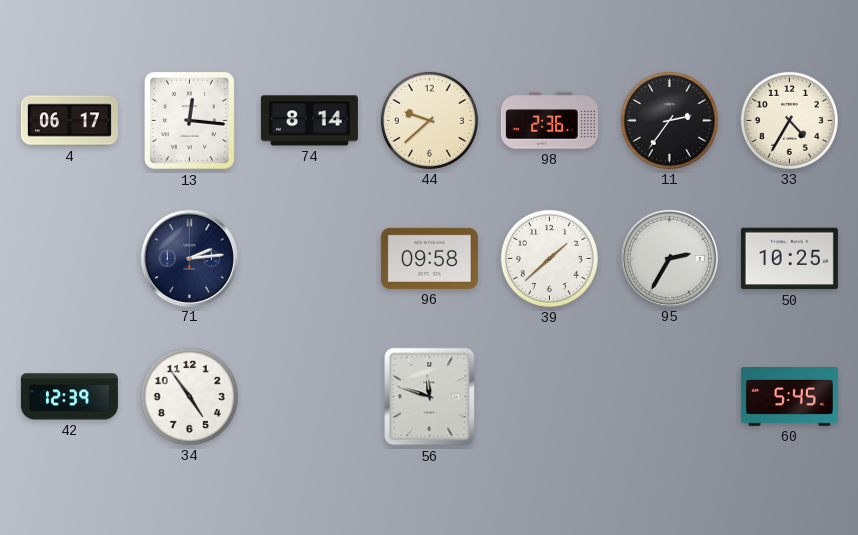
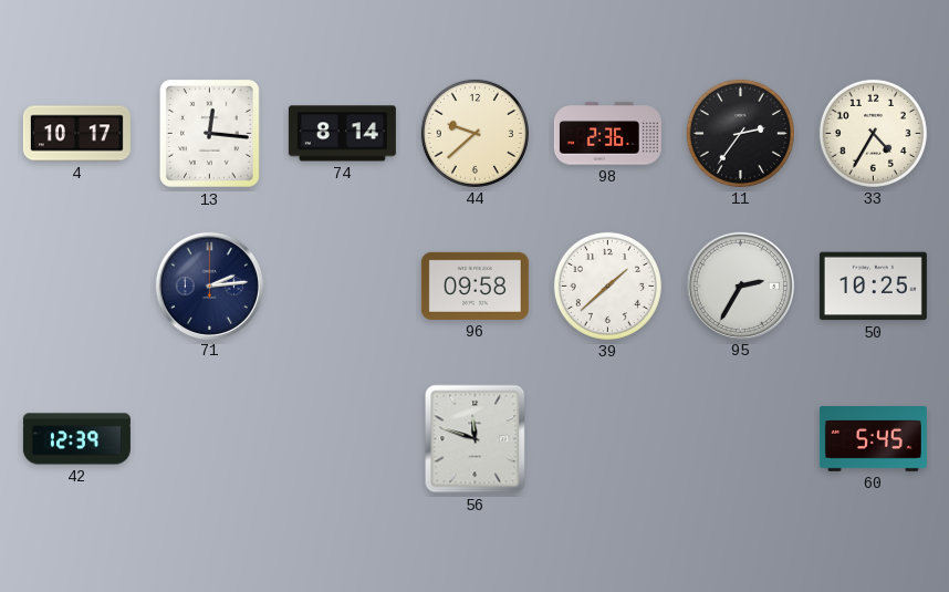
4: 06:17 -> 10:17 (76, 134)
34: 4:54 -> none (189, 396)
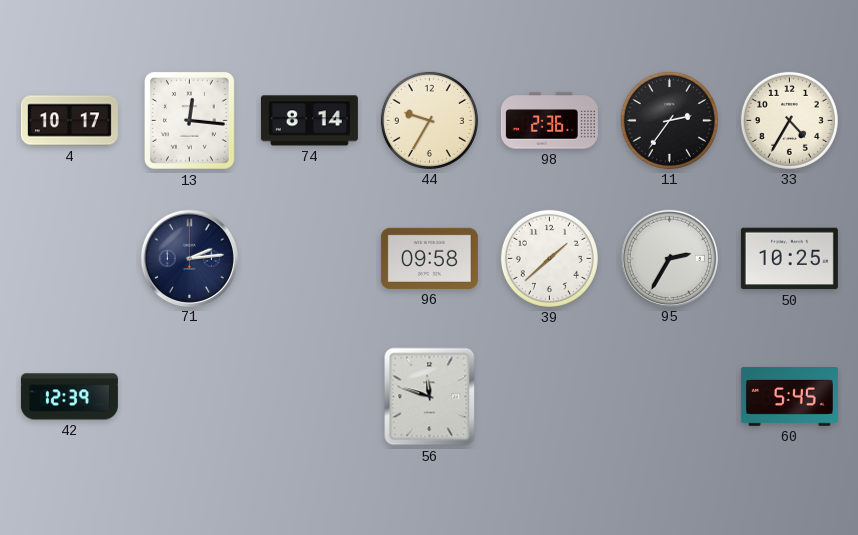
44: 9:38 -> 9:35 (429, 120)
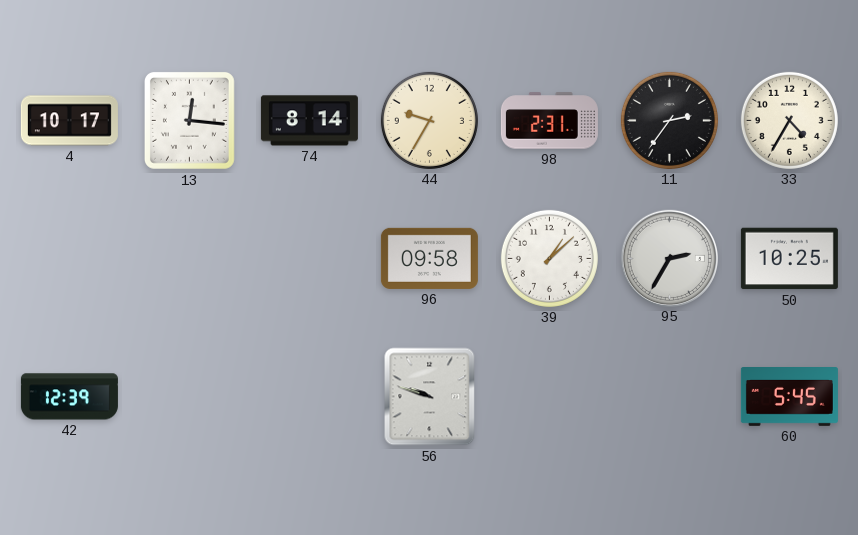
98: 2:36 -> 2:31 (549, 121)
71: 2:14 -> none (189, 258)
39: 1:38 -> 1:08 (549, 258)
56: 11:48 -> 9:48 (430, 397)
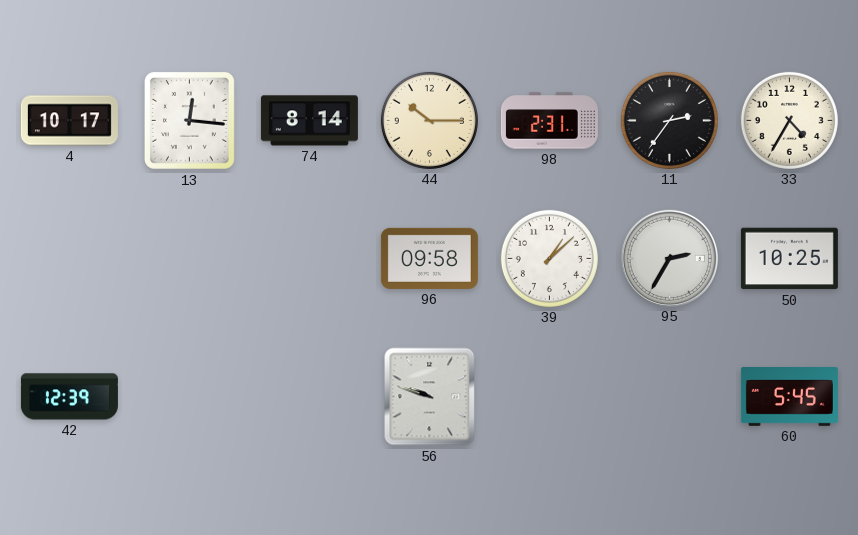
44: 9:35 -> 10:15 (429, 120)
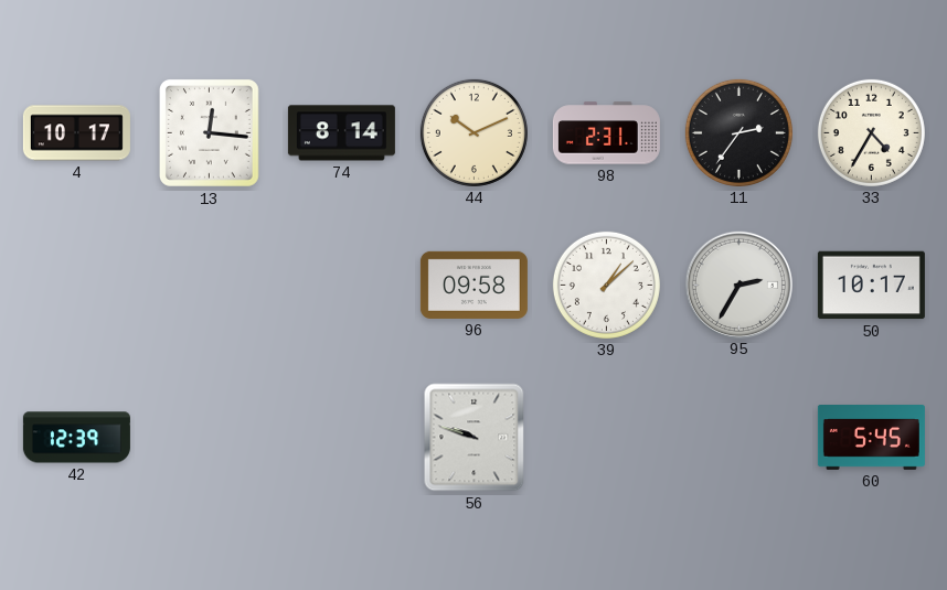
44: 10:15 -> 10:11 (474, 132)
50: 10:25 -> 10:17 (871, 286)
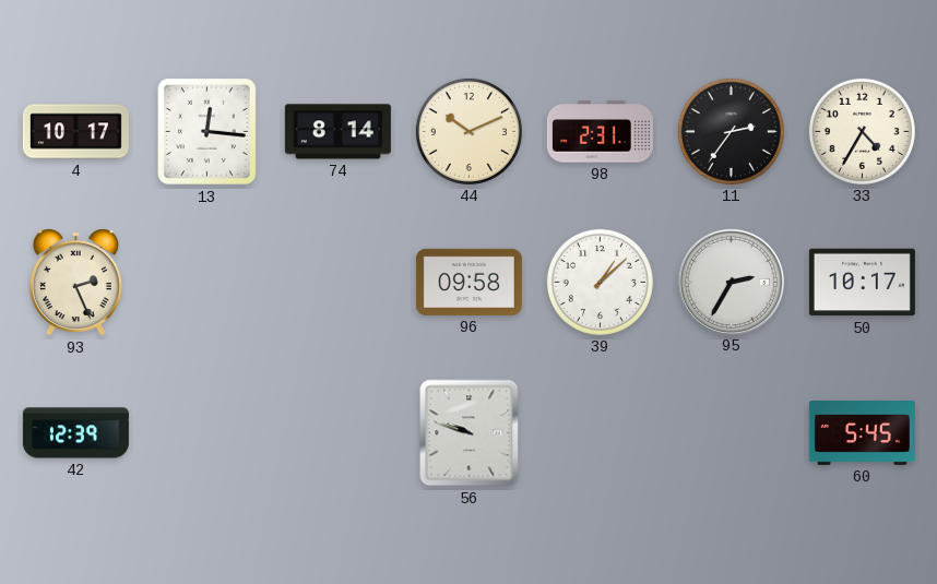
93: none -> 2:26 (75, 283)
